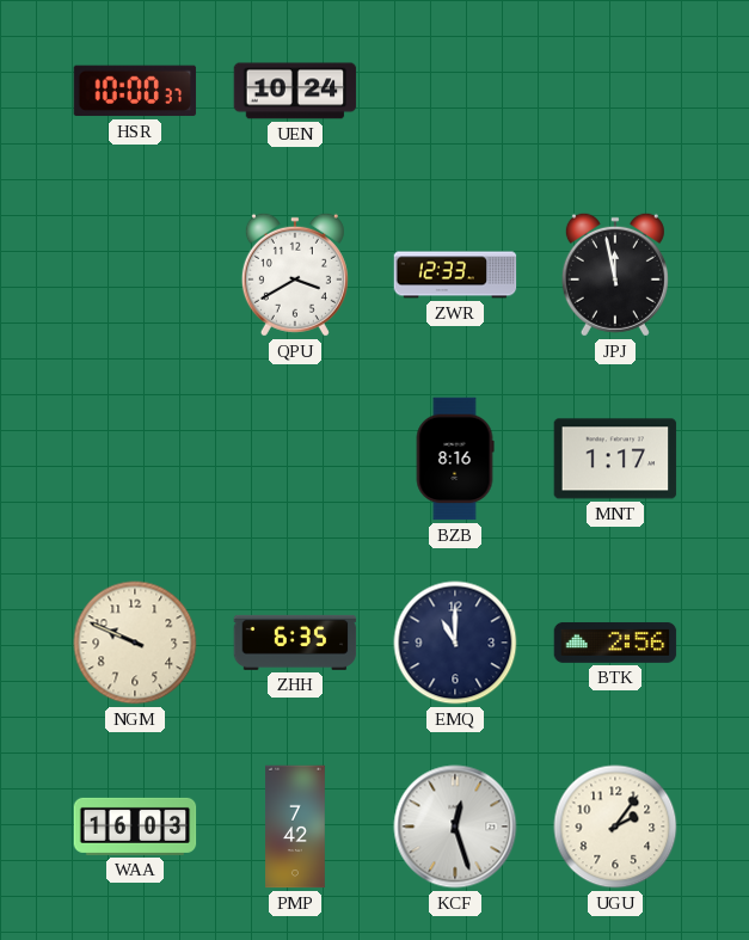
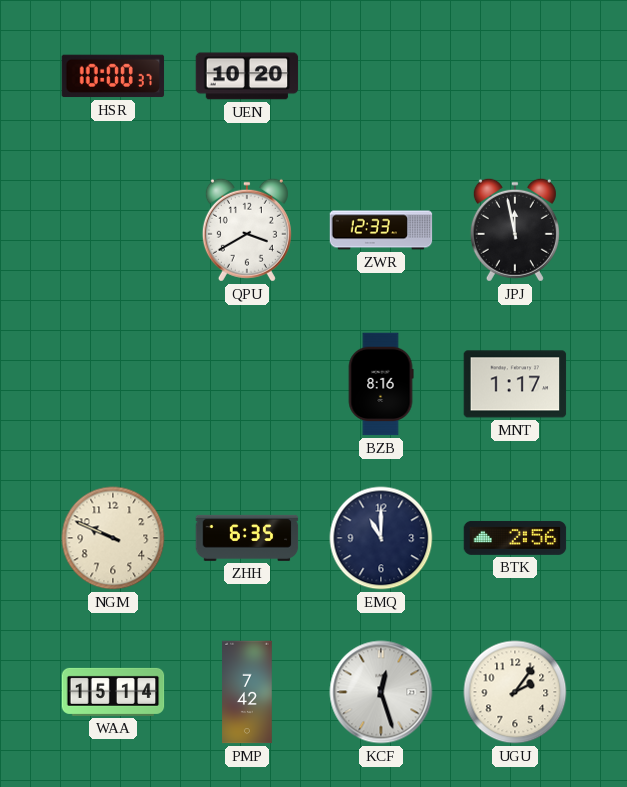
UEN: 10:24 -> 10:20 (247, 76)
WAA: 16:03 -> 15:14 (113, 692)
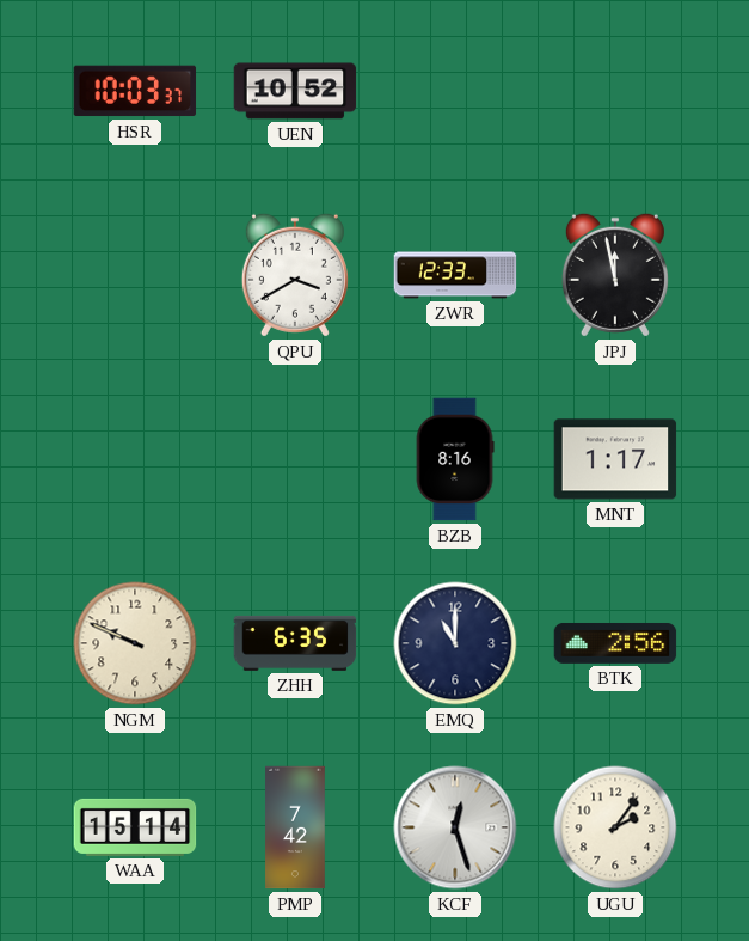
HSR: 10:00 -> 10:03 (135, 91)
UEN: 10:20 -> 10:52 (295, 91)
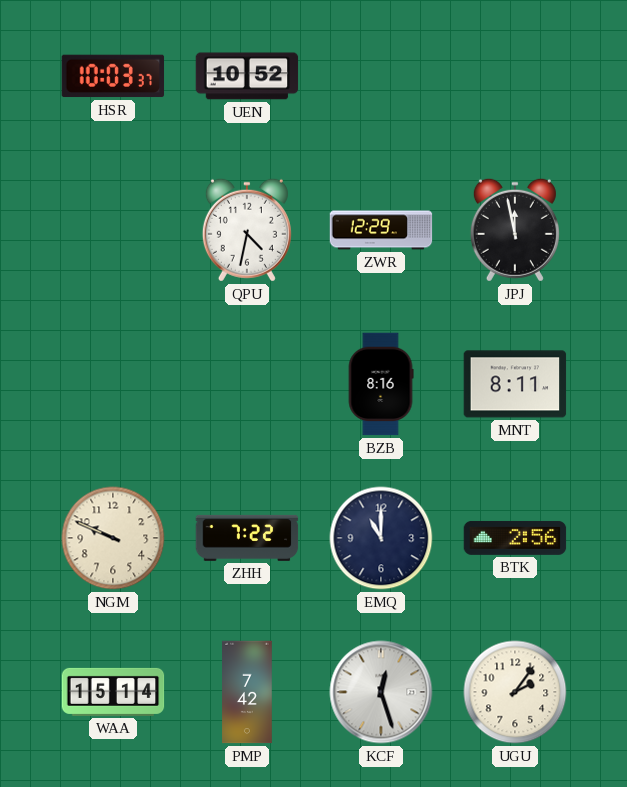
QPU: 3:40 -> 4:32 (247, 230)
ZWR: 12:33 -> 12:29 (381, 230)
MNT: 1:17 -> 8:11 (515, 384)
ZHH: 6:35 -> 7:22 (247, 538)
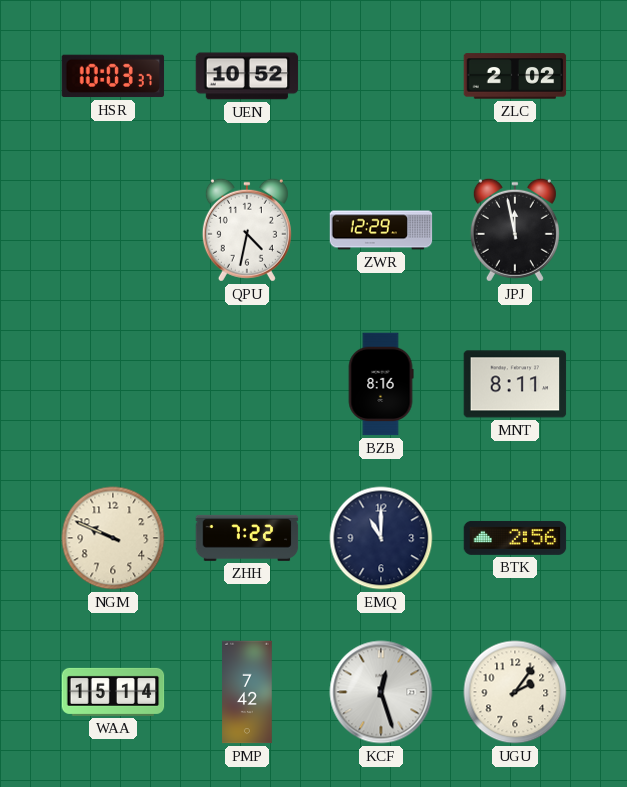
ZLC: none -> 2:02 (515, 76)
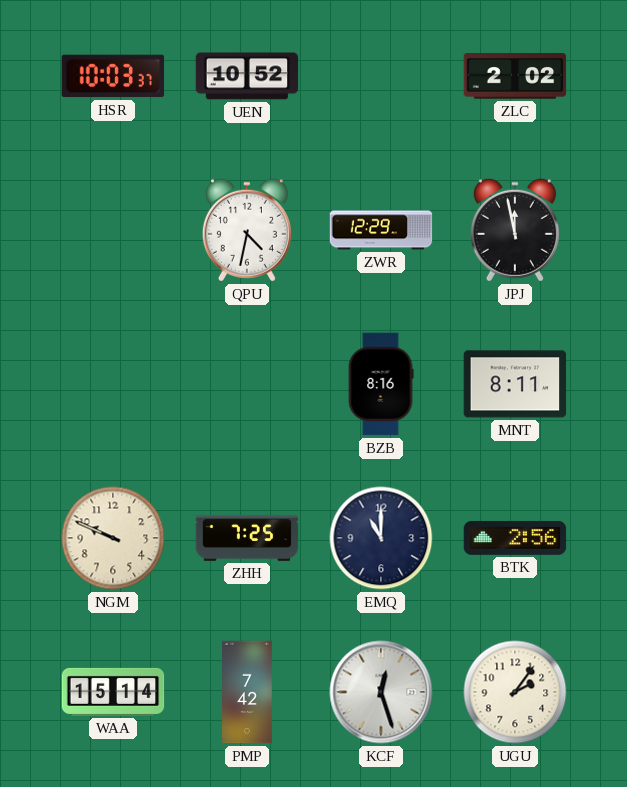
ZHH: 7:22 -> 7:25 (247, 538)
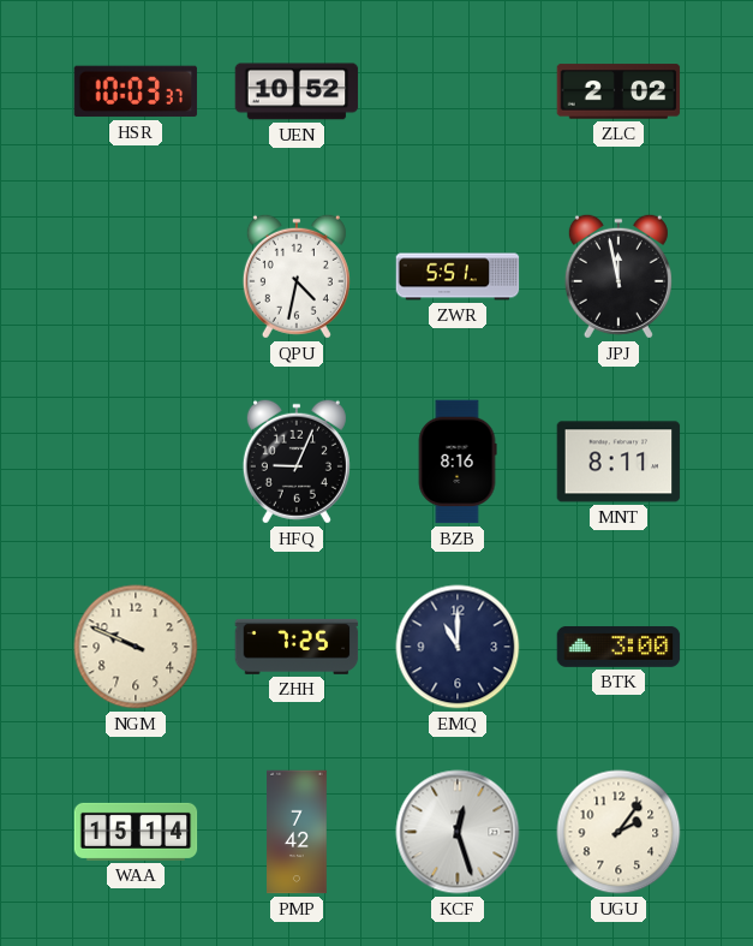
ZWR: 12:29 -> 5:51 (458, 276)
HFQ: none -> 9:04 (297, 462)
BTK: 2:56 -> 3:00 (618, 647)
